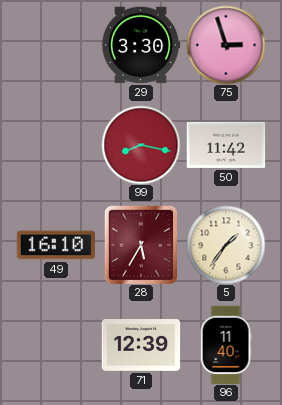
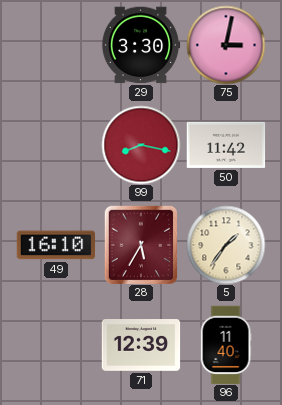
75: 2:57 -> 3:02 (226, 45)
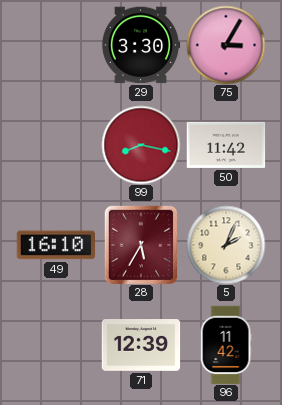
75: 3:02 -> 3:05 (226, 45)
5: 1:36 -> 2:04 (226, 245)
96: 11:40 -> 11:42 (226, 345)
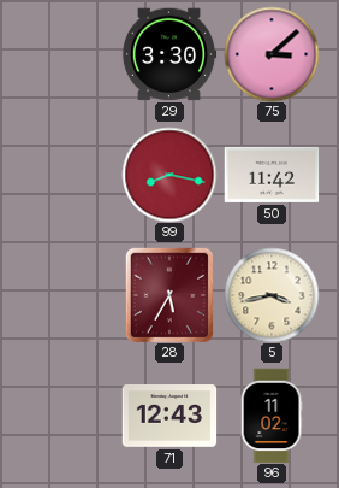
75: 3:05 -> 3:08 (272, 54)
49: 16:10 -> none (56, 245)
5: 2:04 -> 3:43 (272, 295)
71: 12:39 -> 12:43 (169, 416)
96: 11:42 -> 11:02 (272, 416)
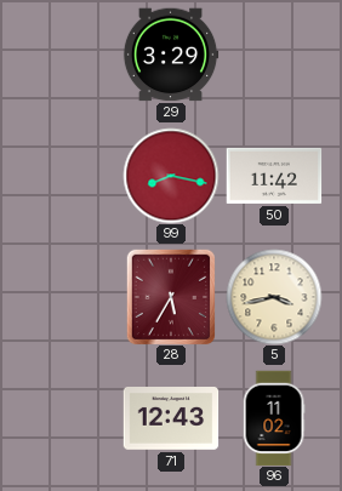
29: 3:30 -> 3:29 (171, 55)
75: 3:08 -> none (272, 54)
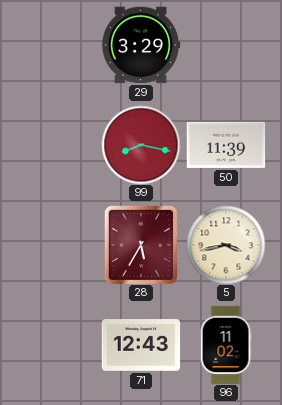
50: 11:42 -> 11:39 (226, 145)
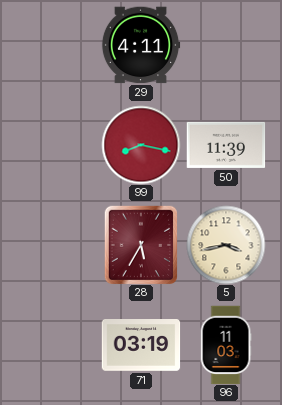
29: 3:29 -> 4:11 (141, 45)
71: 12:43 -> 03:19 (141, 345)
96: 11:02 -> 11:03 (226, 345)
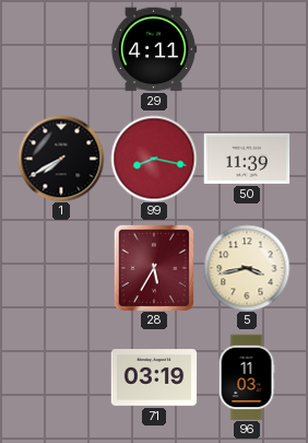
1: none -> 7:40 (61, 159)
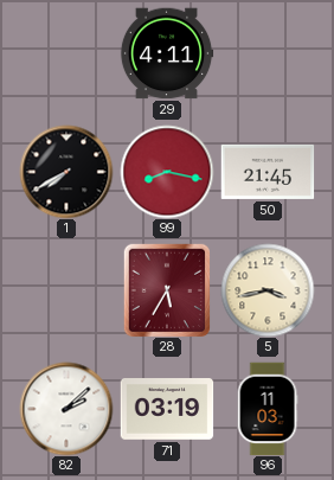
50: 11:39 -> 21:45 (268, 172)
82: none -> 2:08 (66, 409)
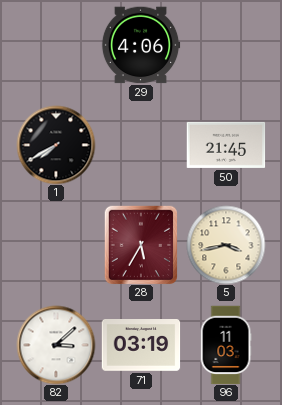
29: 4:11 -> 4:06 (141, 45)
99: 8:17 -> none (167, 172)
82: 2:08 -> 3:08 (56, 345)
